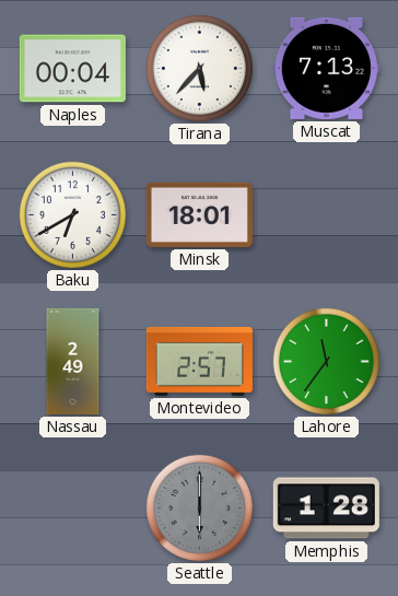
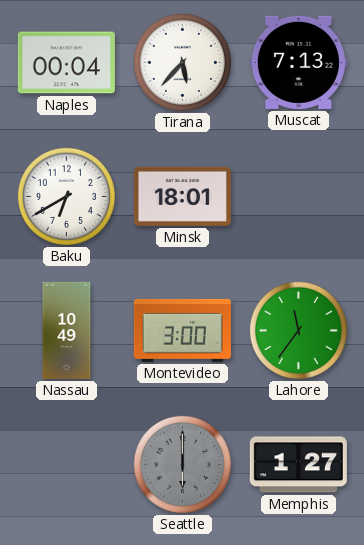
Nassau: 2:49 -> 10:49 (67, 330)
Montevideo: 2:57 -> 3:00 (182, 330)
Memphis: 1:28 -> 1:27 (298, 465)
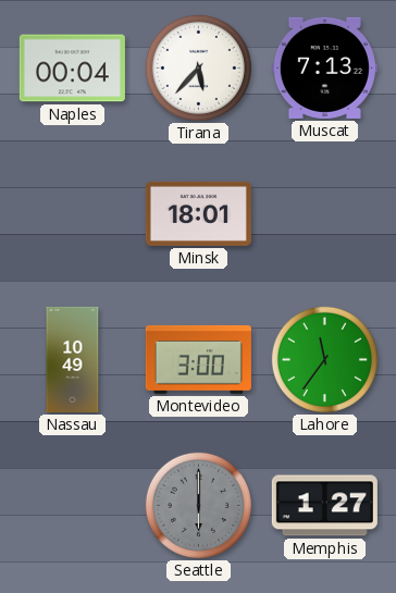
Baku: 6:40 -> none (66, 196)
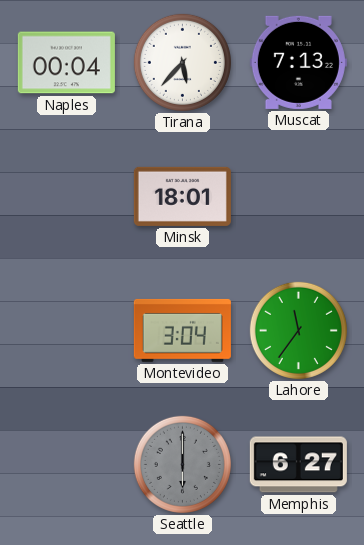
Nassau: 10:49 -> none (73, 359)
Montevideo: 3:00 -> 3:04 (182, 330)
Memphis: 1:27 -> 6:27 (298, 465)
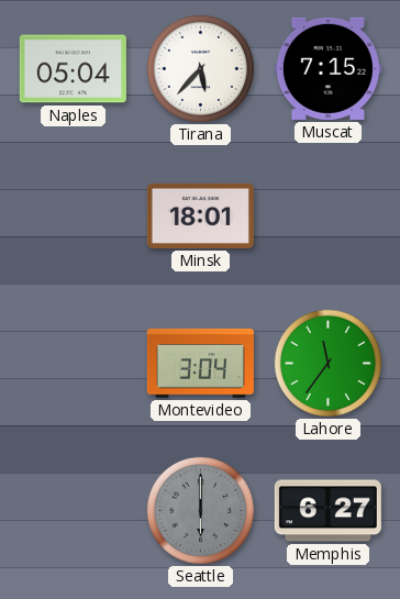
Naples: 00:04 -> 05:04 (73, 69)
Muscat: 7:13 -> 7:15 (327, 68)
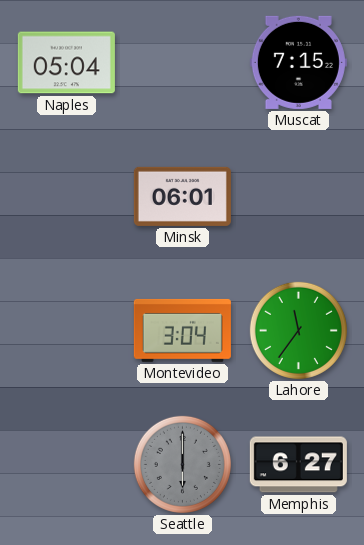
Tirana: 5:37 -> none (200, 68)
Minsk: 18:01 -> 06:01 (182, 196)
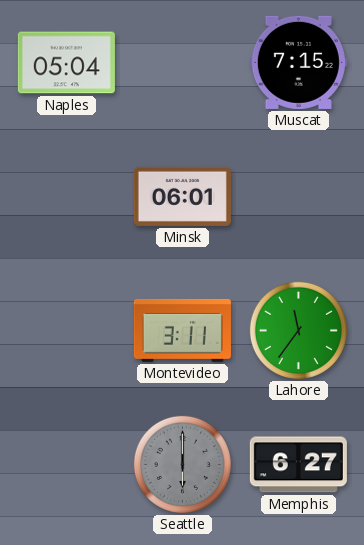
Montevideo: 3:04 -> 3:11 (182, 330)
